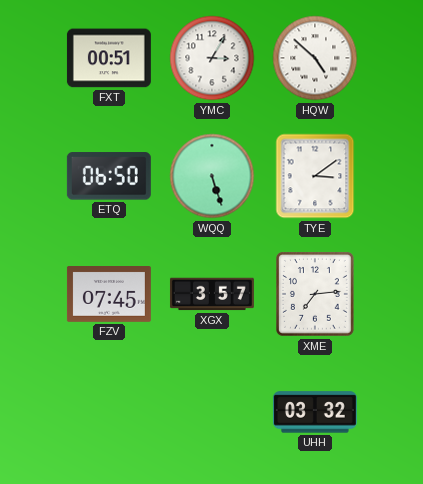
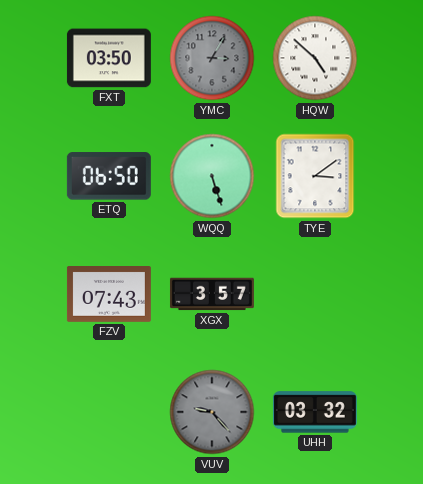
FXT: 00:51 -> 03:50 (109, 58)
YMC dial: white -> grey (212, 58)
FZV: 07:45 -> 07:43 (109, 295)
XME: 7:14 -> none (316, 295)
VUV: none -> 9:23 (212, 412)
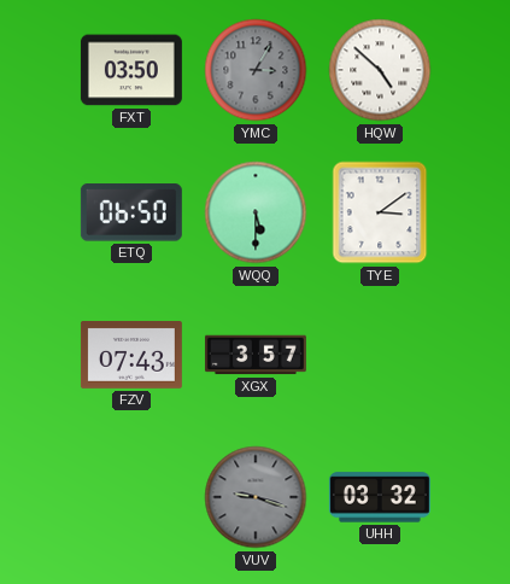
WQQ: 5:27 -> 5:30 (256, 212)
VUV: 9:23 -> 9:18 (256, 497)
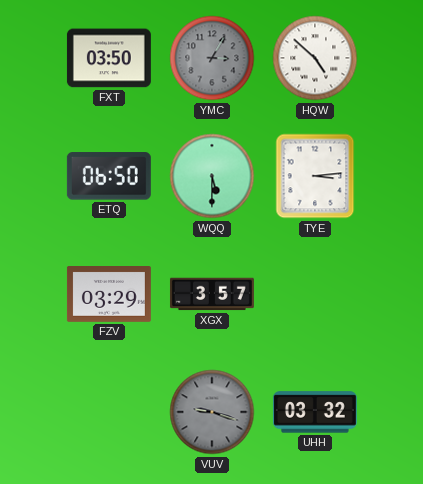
TYE: 3:09 -> 3:14 (315, 176)
FZV: 07:43 -> 03:29 (109, 295)
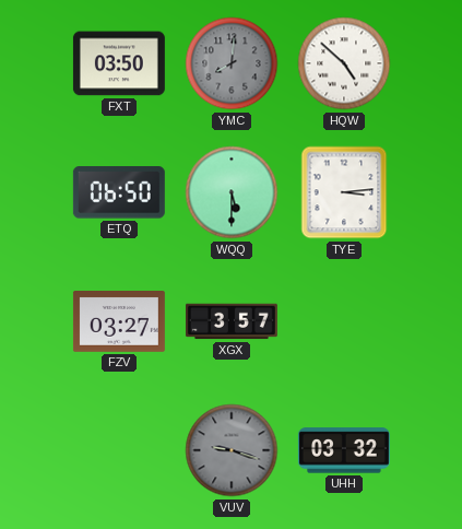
YMC: 3:05 -> 8:01 (232, 63)
FZV: 03:29 -> 03:27 (119, 322)
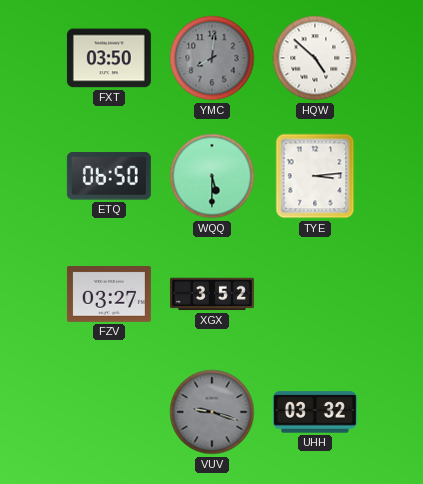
XGX: 3:57 -> 3:52 (212, 294)
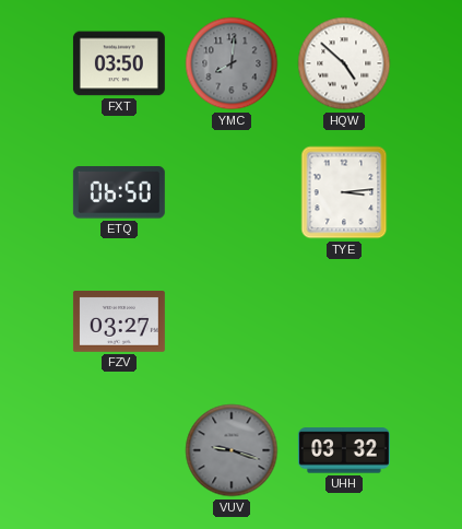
WQQ: 5:30 -> none (212, 176)
XGX: 3:52 -> none (212, 294)
